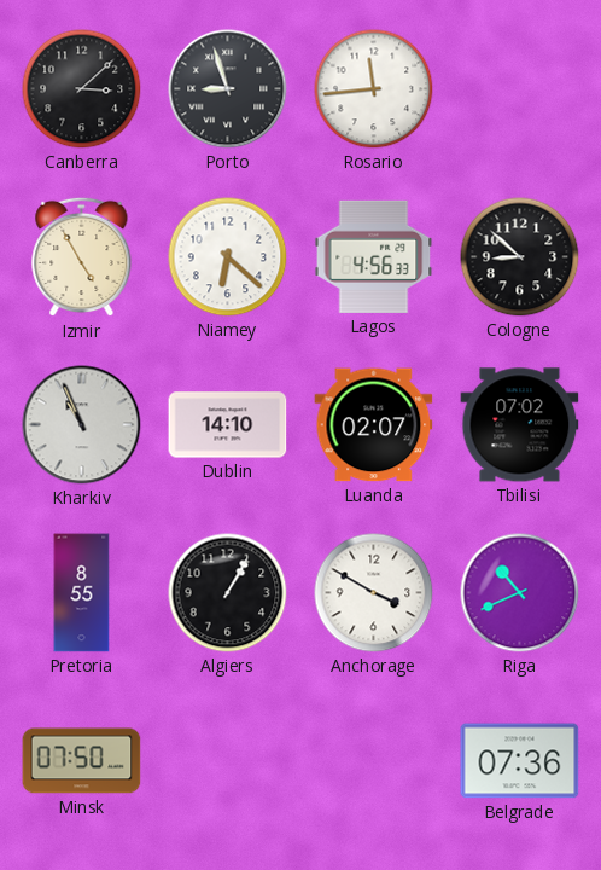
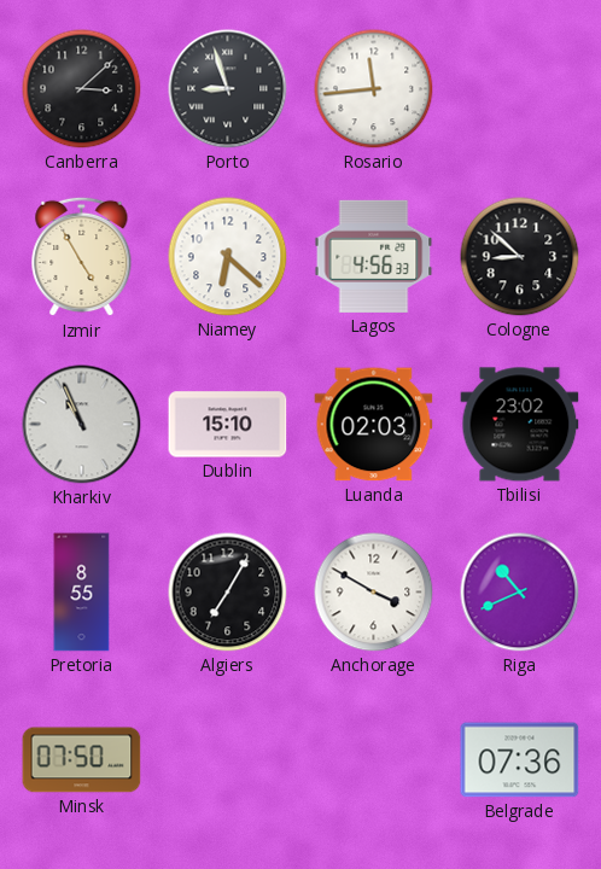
Dublin: 14:10 -> 15:10 (228, 425)
Luanda: 02:07 -> 02:03 (374, 425)
Tbilisi: 07:02 -> 23:02 (520, 425)
Algiers: 1:05 -> 7:05 (228, 593)
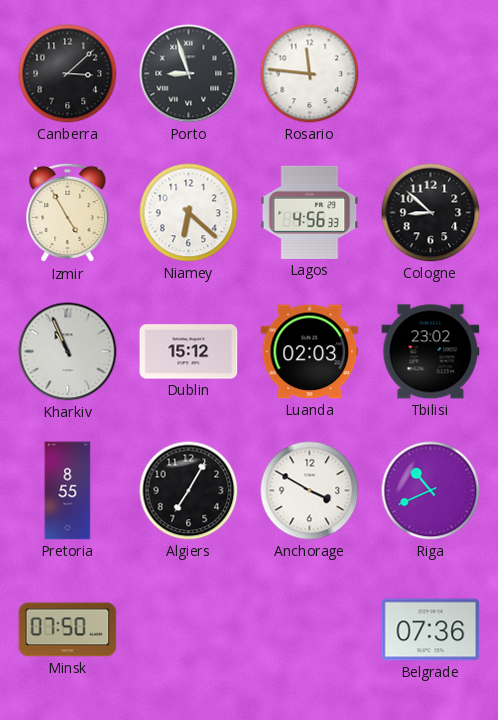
Rosario: 11:44 -> 11:46 (310, 74)
Dublin: 15:10 -> 15:12 (189, 352)
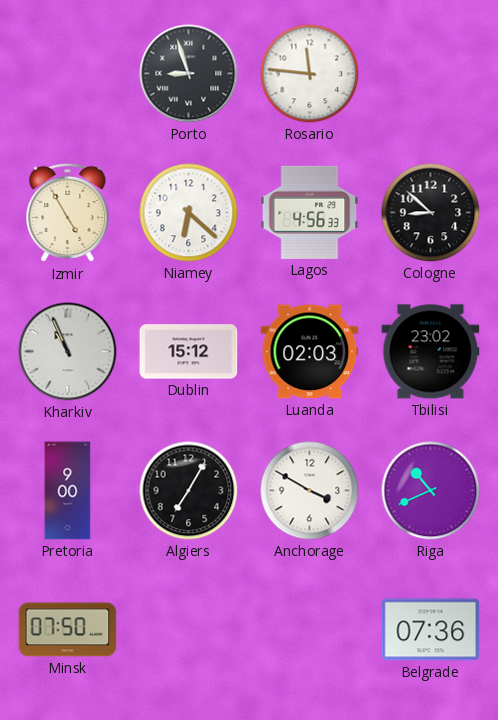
Canberra: 3:08 -> none (68, 74)
Pretoria: 8:55 -> 9:00 (68, 491)
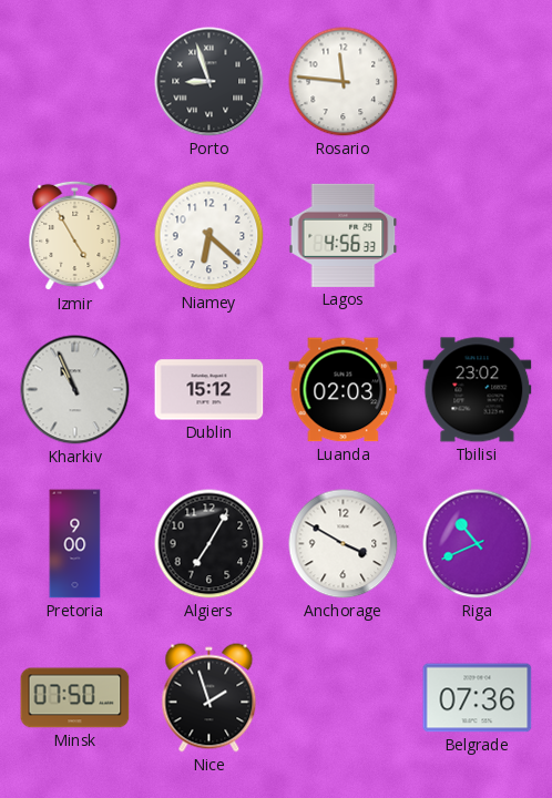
Cologne: 8:52 -> none (431, 213)
Nice: none -> 1:57 (209, 698)
